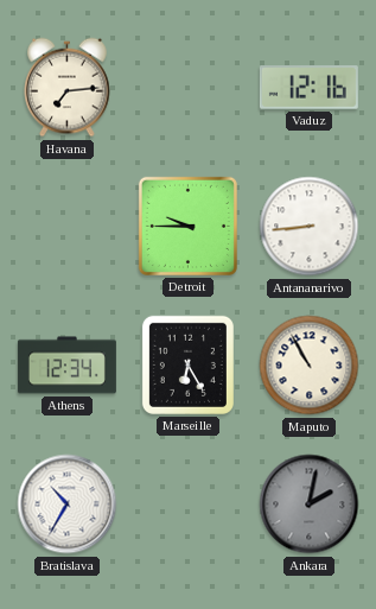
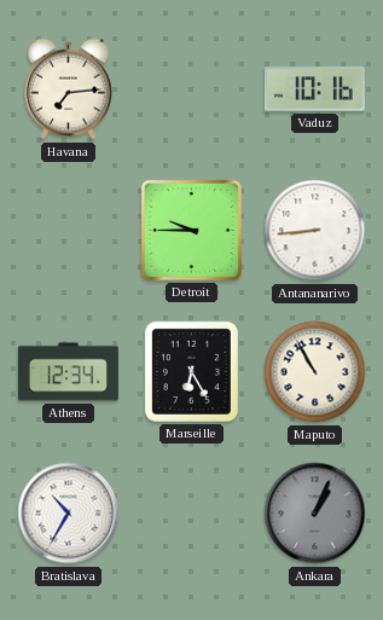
Vaduz: 12:16 -> 10:16 (314, 89)
Ankara: 2:02 -> 1:04 (315, 514)
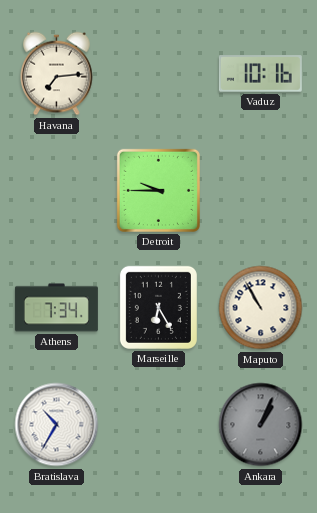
Antananarivo: 8:44 -> none (315, 231)
Athens: 12:34 -> 7:34 (56, 308)
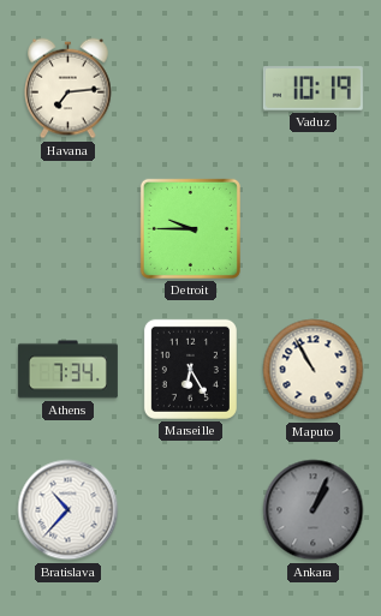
Vaduz: 10:16 -> 10:19 (312, 89)
Bratislava: 10:35 -> 10:37 (69, 510)
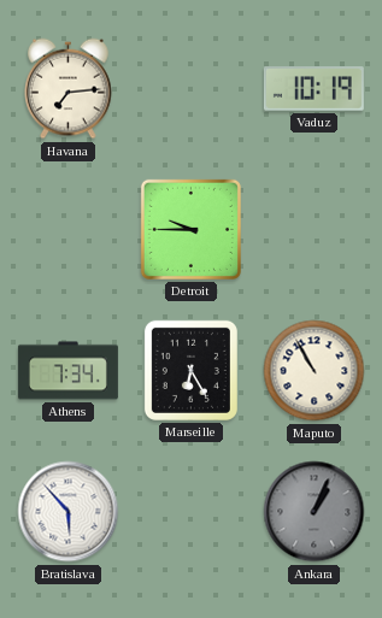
Bratislava: 10:37 -> 5:53 (69, 512)
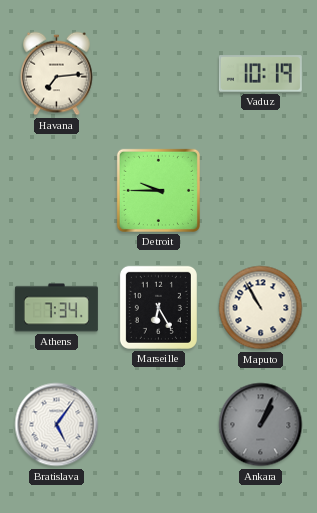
Bratislava: 5:53 -> 5:06 (57, 425)
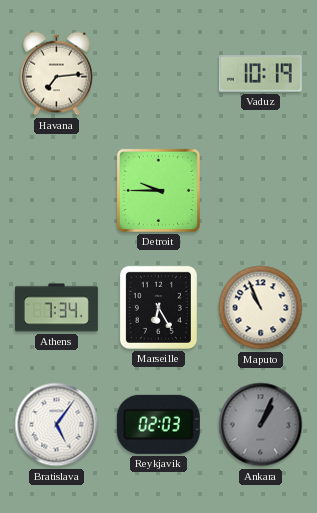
Maputo: 10:55 -> 10:56 (261, 308)
Reykjavik: none -> 02:03 (158, 424)
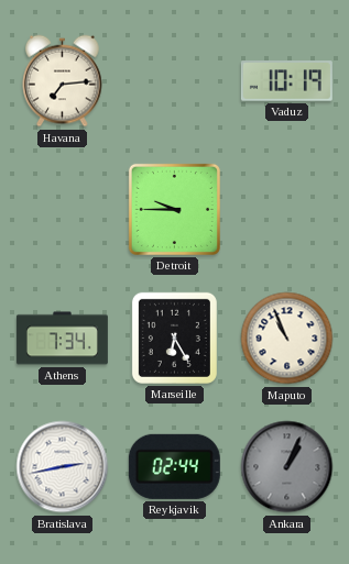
Bratislava: 5:06 -> 2:43 (63, 467)
Reykjavik: 02:03 -> 02:44 (174, 466)
